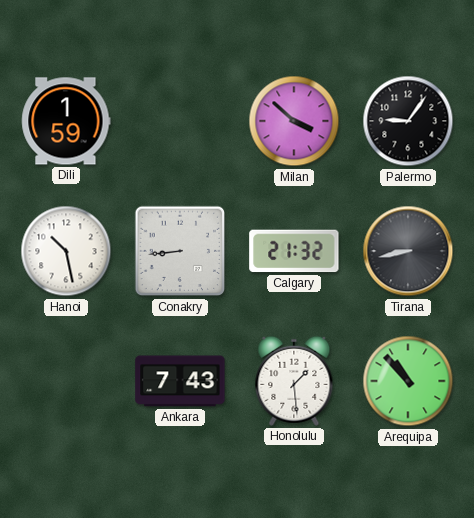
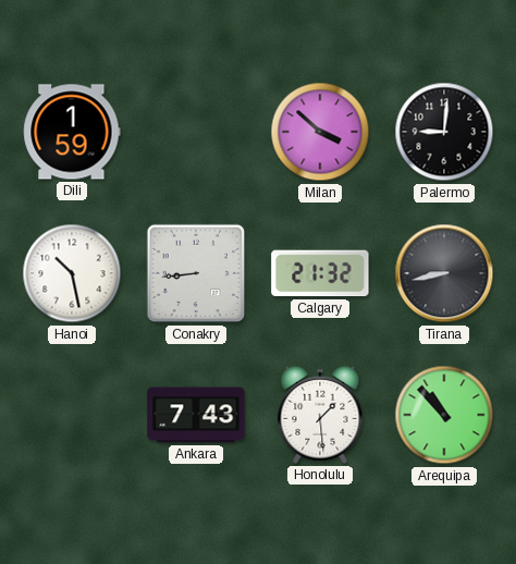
Palermo: 9:06 -> 9:01 (444, 132)
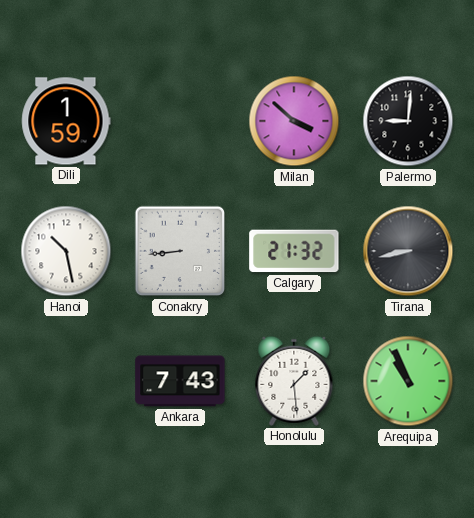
Arequipa: 10:53 -> 10:56 (408, 381)
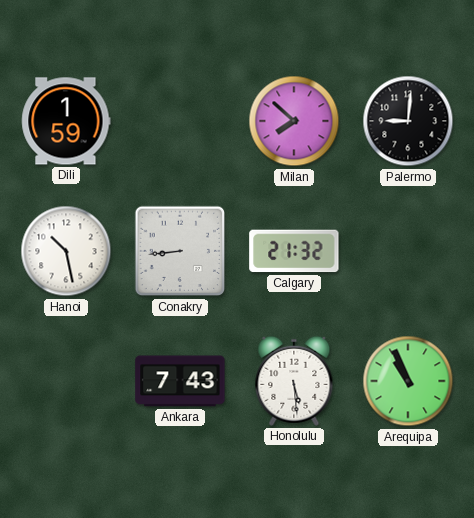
Milan: 3:52 -> 7:52 (294, 121)
Tirana: 8:43 -> none (408, 251)
Honolulu: 1:29 -> 5:29 (294, 381)
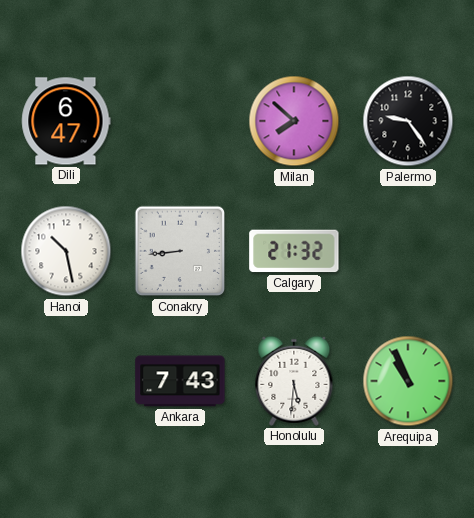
Dili: 1:59 -> 6:47 (66, 121)
Palermo: 9:01 -> 9:24 (408, 121)
Honolulu: 5:29 -> 5:31 (294, 381)
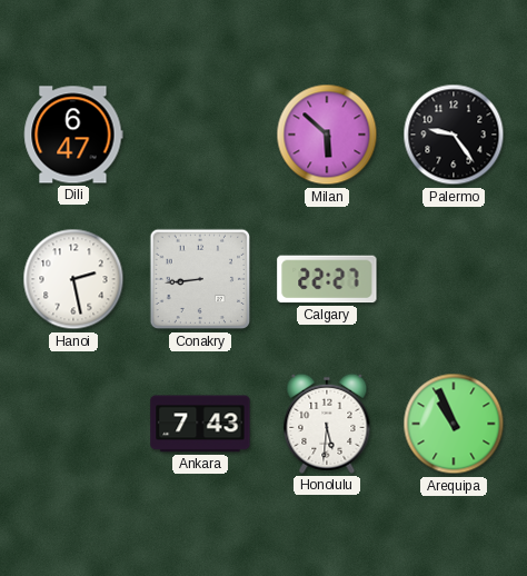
Milan: 7:52 -> 5:52 (327, 135)
Hanoi: 10:28 -> 2:28 (73, 279)
Calgary: 21:32 -> 22:27 (327, 279)
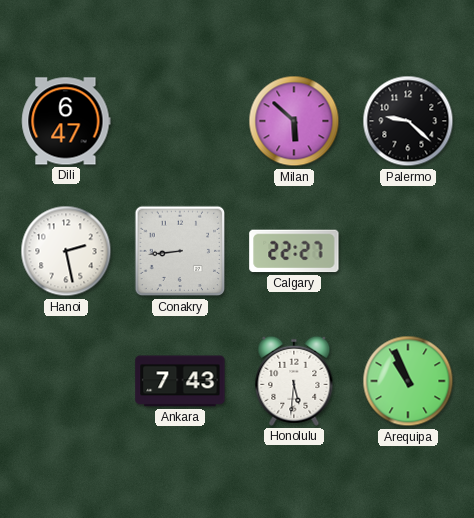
Palermo: 9:24 -> 9:22 (408, 121)
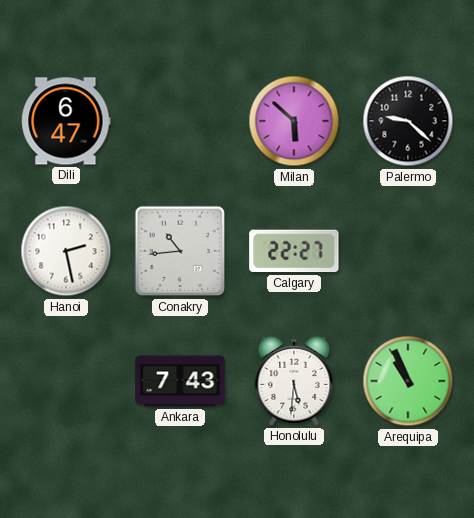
Conakry: 8:44 -> 10:44 (180, 251)
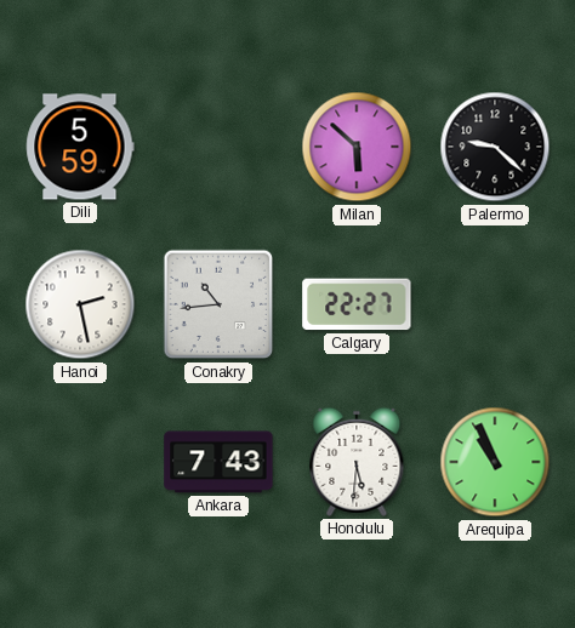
Dili: 6:47 -> 5:59 (80, 147)
